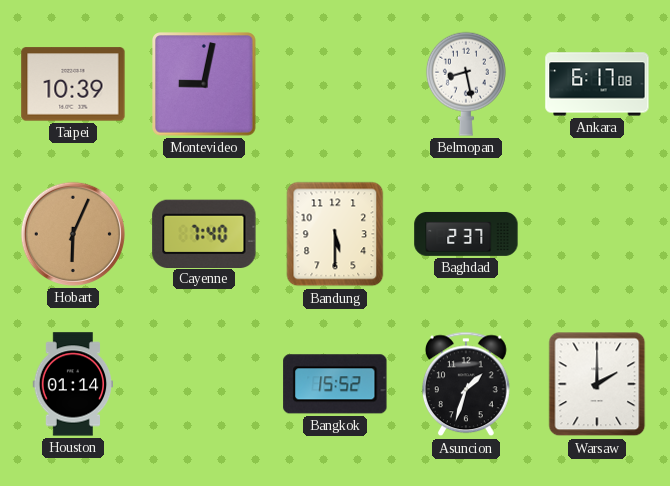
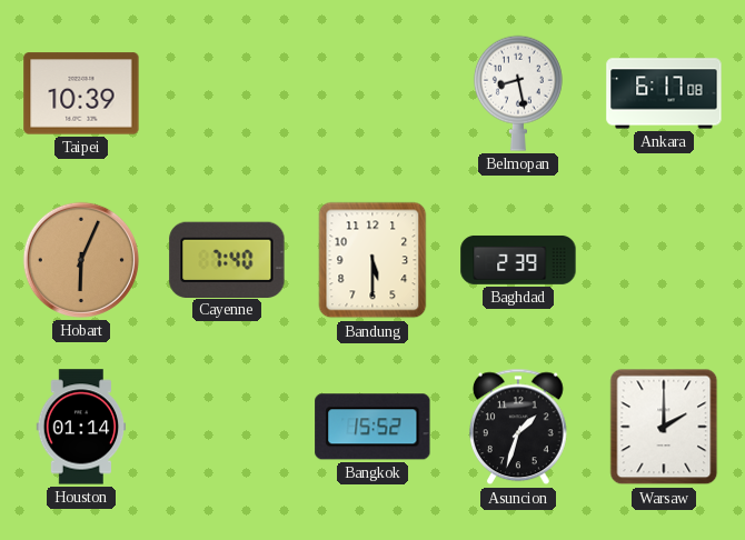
Montevideo: 9:02 -> none (204, 84)
Baghdad: 2:37 -> 2:39 (518, 260)
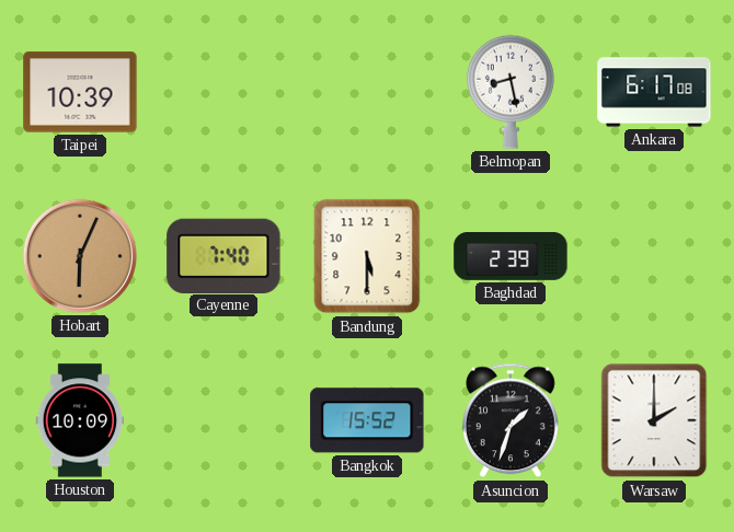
Houston: 01:14 -> 10:09 (80, 420)
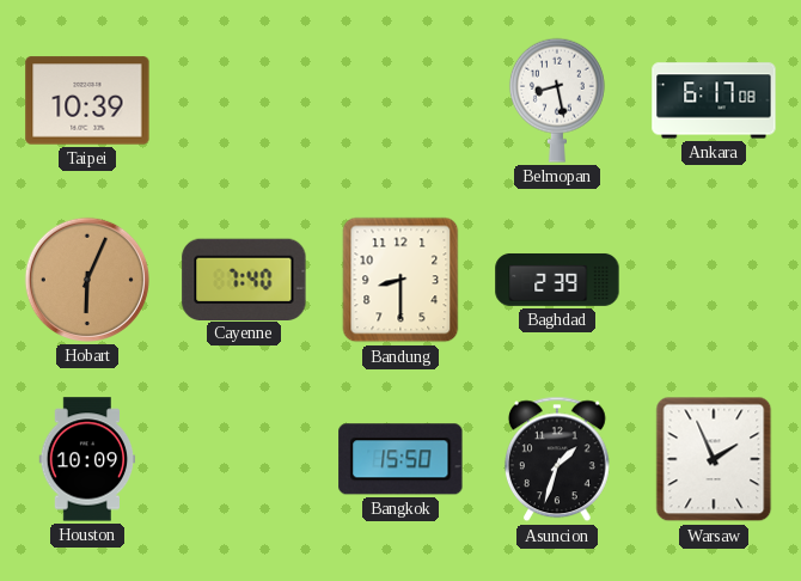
Bandung: 5:30 -> 8:30 (400, 280)
Bangkok: 15:52 -> 15:50 (400, 459)
Warsaw: 2:00 -> 1:56 (714, 459)
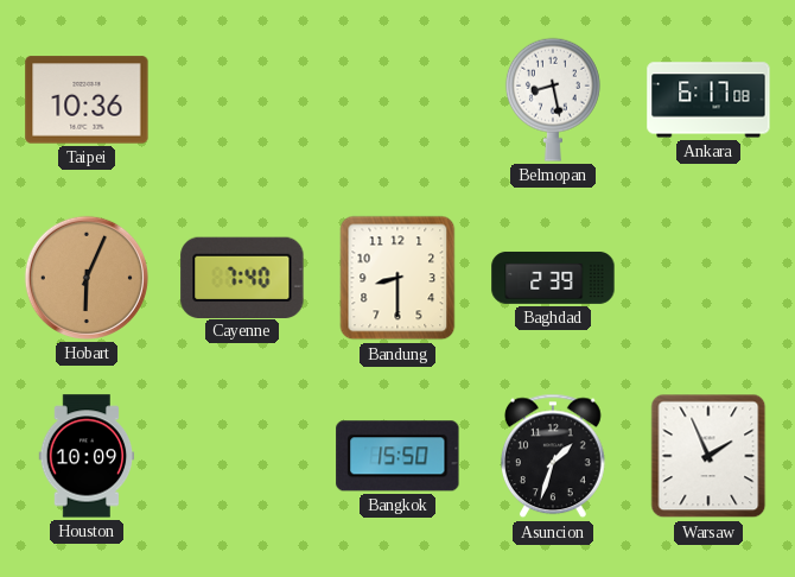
Taipei: 10:39 -> 10:36 (87, 100)
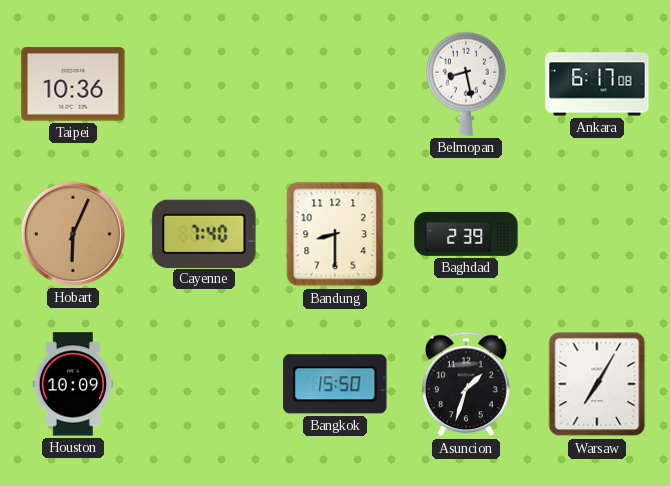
Warsaw: 1:56 -> 7:05 (597, 384)
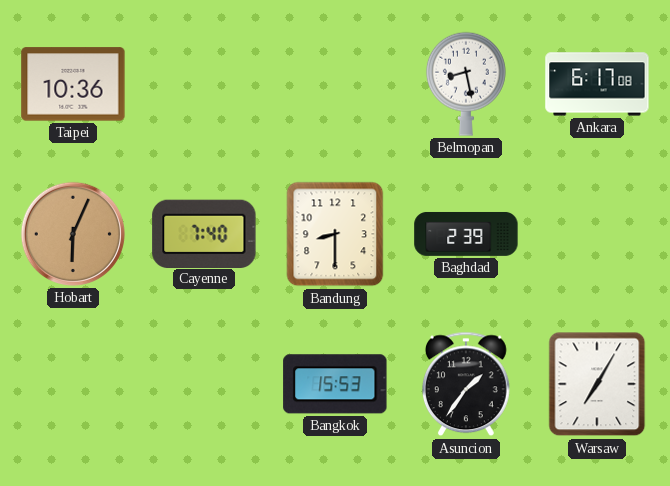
Houston: 10:09 -> none (73, 384)
Bangkok: 15:50 -> 15:53 (335, 384)
Asuncion: 1:33 -> 1:36 (466, 384)
